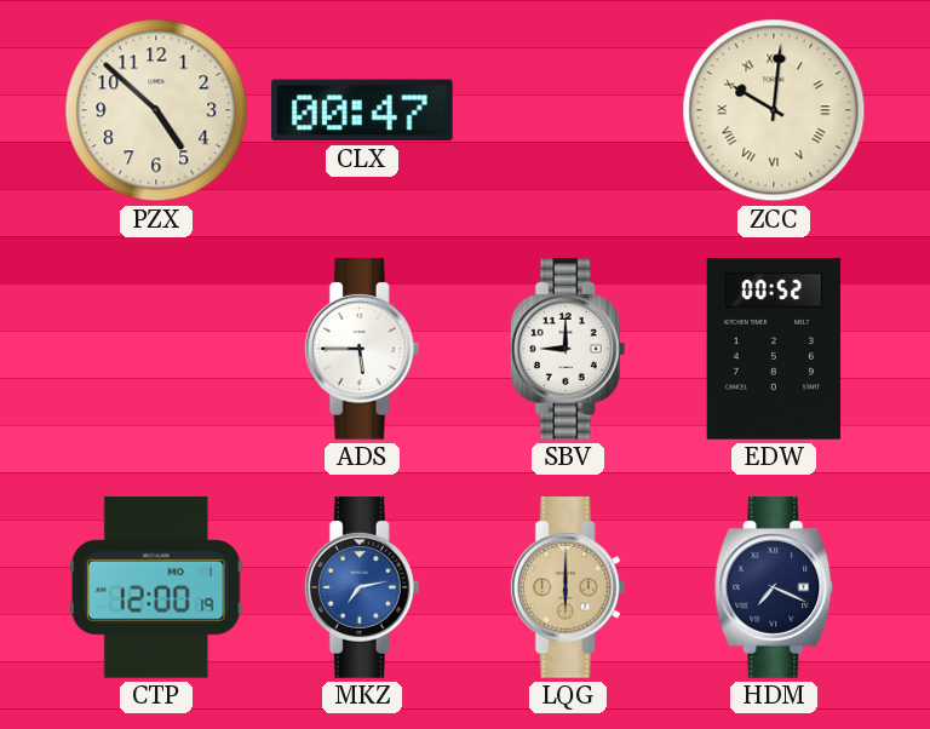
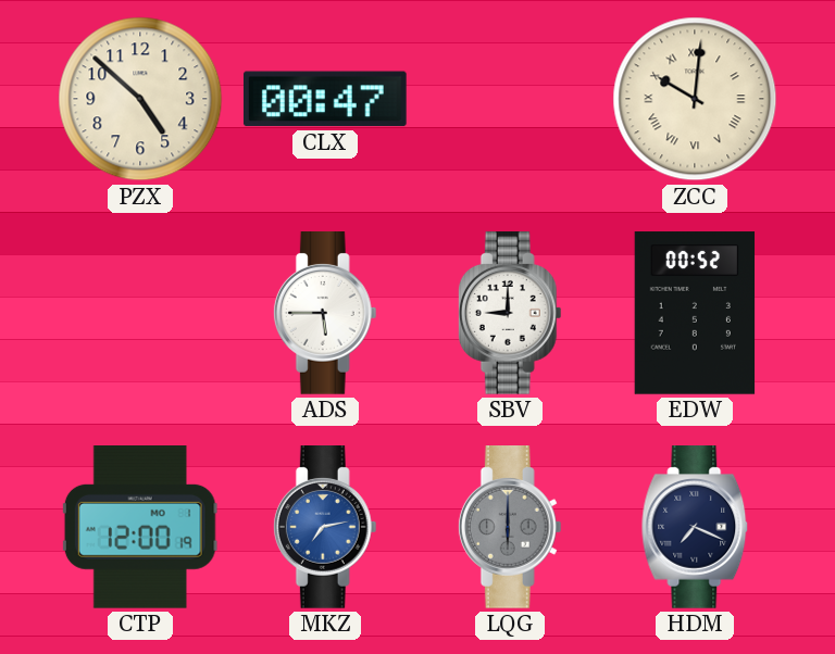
LQG dial: champagne -> grey (510, 527)
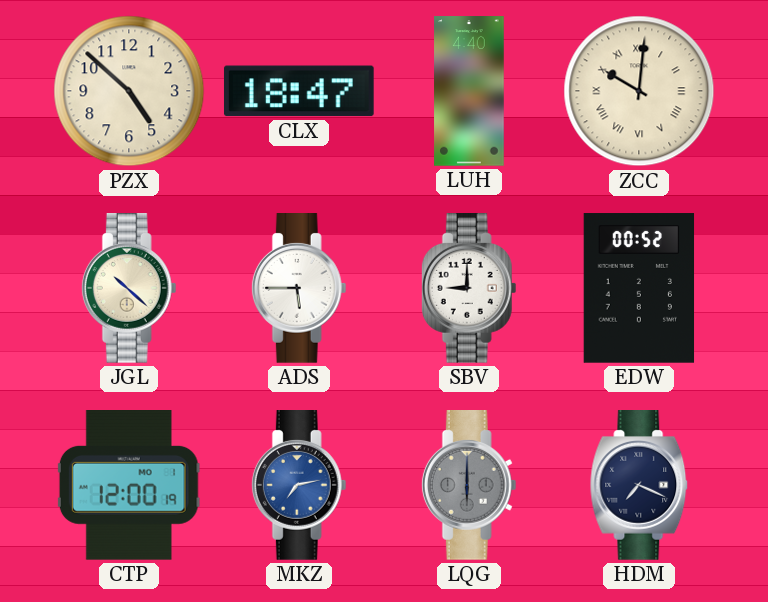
CLX: 00:47 -> 18:47 (299, 91)
LUH: none -> 4:40 (469, 91)
JGL: none -> 10:22 (129, 288)
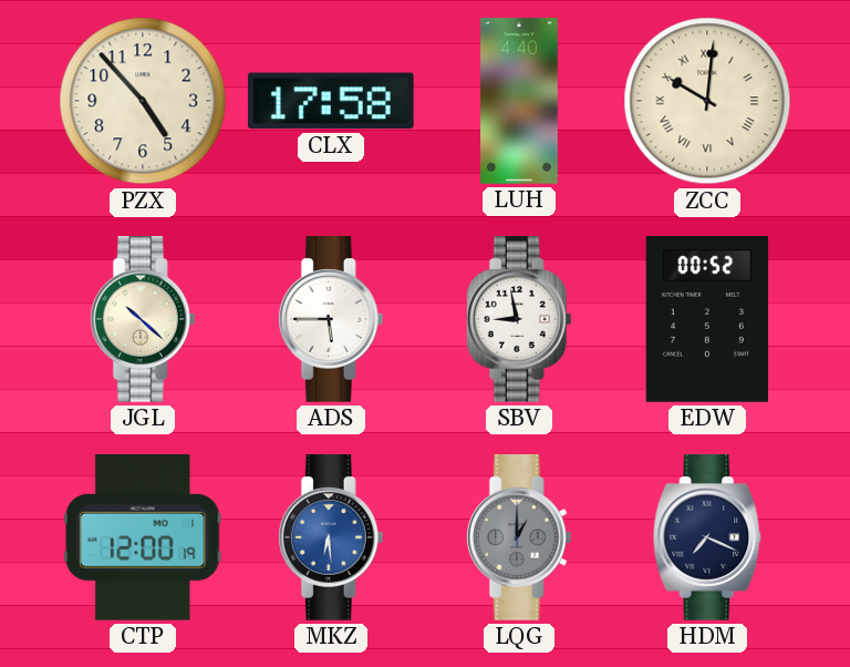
PZX: 4:52 -> 4:53 (143, 101)
CLX: 18:47 -> 17:58 (331, 101)
SBV: 9:00 -> 8:58 (519, 319)
MKZ: 7:13 -> 6:29 (331, 537)
LQG: 6:00 -> 1:00 (519, 537)
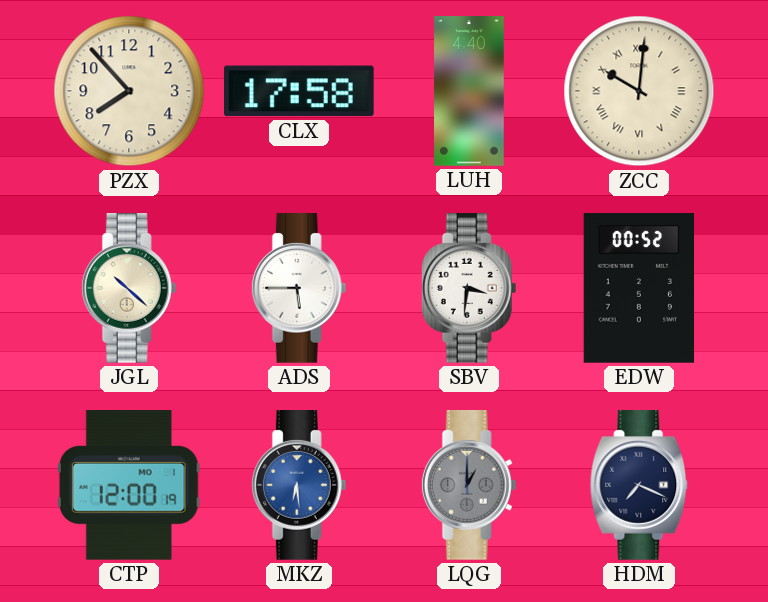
PZX: 4:53 -> 7:53 (129, 91)
SBV: 8:58 -> 3:31 (469, 288)
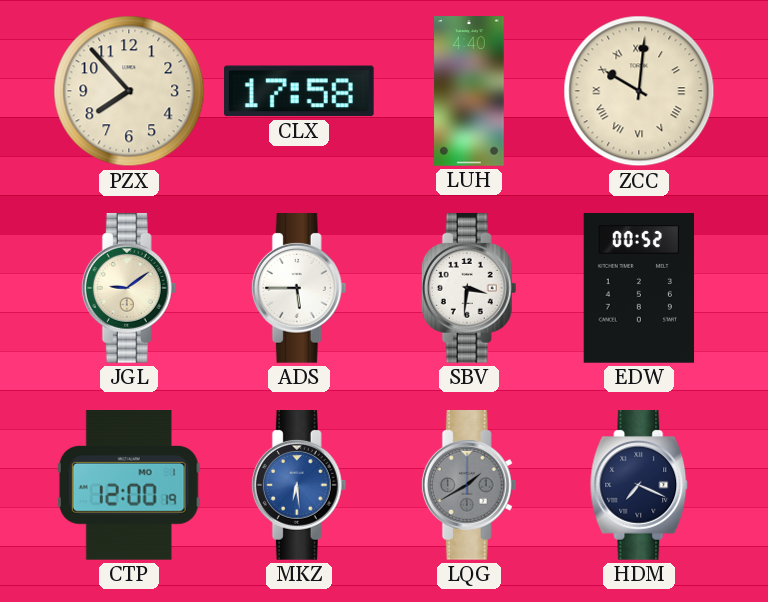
JGL: 10:22 -> 9:09 (129, 288)
LQG: 1:00 -> 1:40 (469, 485)
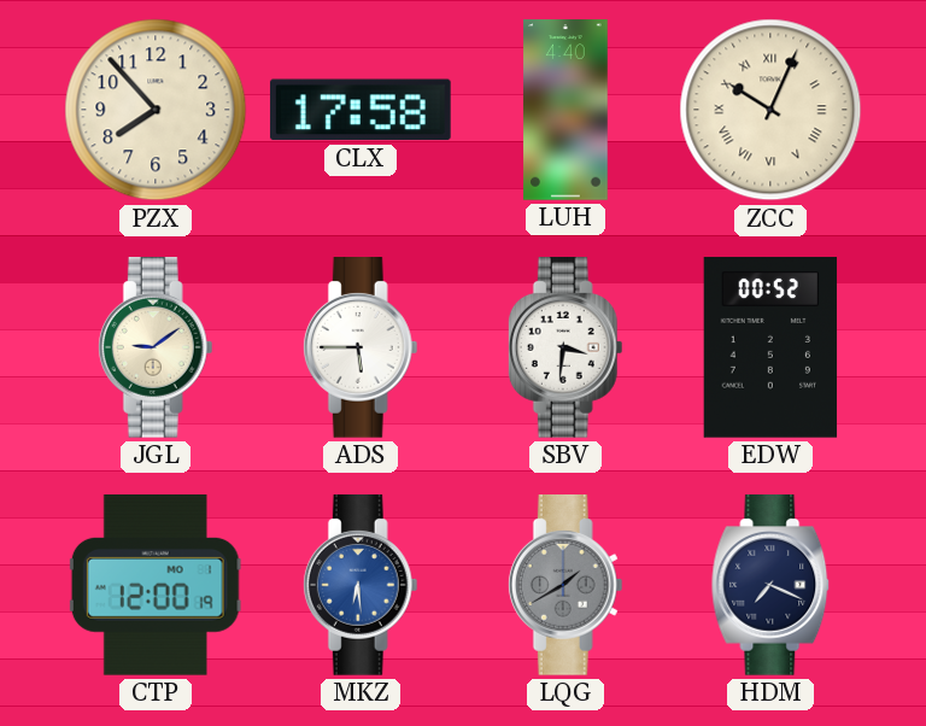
ZCC: 10:01 -> 10:04 (770, 110)
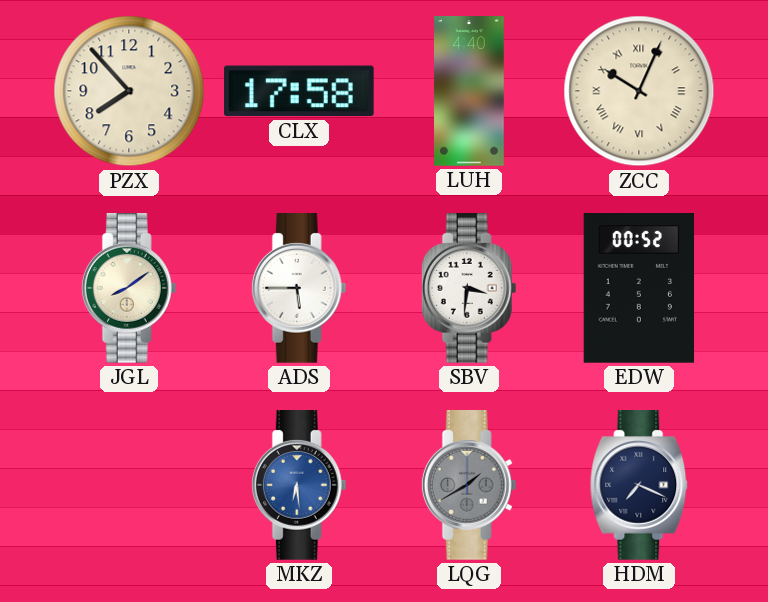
JGL: 9:09 -> 8:09 (129, 288)
CTP: 12:00 -> none (156, 586)
